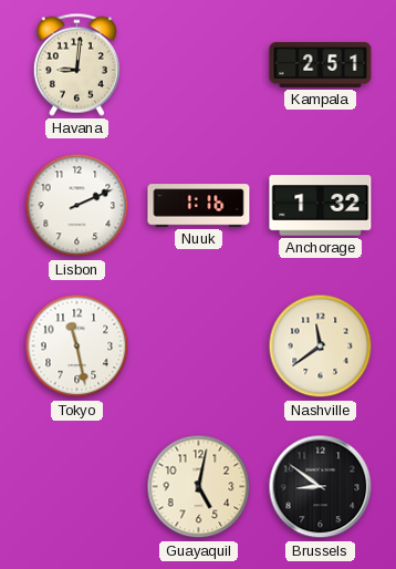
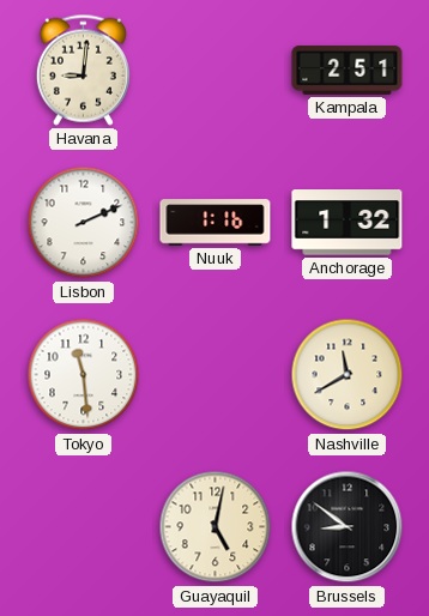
Tokyo: 11:28 -> 11:29 (84, 375)
Nashville: 11:39 -> 11:40 (348, 375)
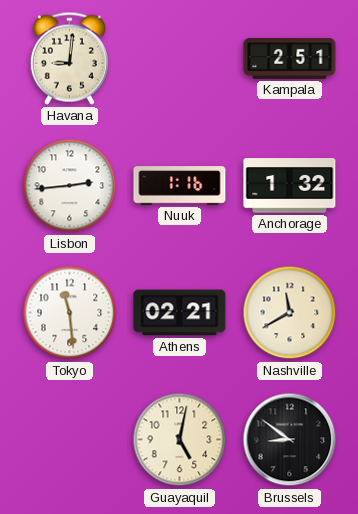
Lisbon: 2:11 -> 2:44 (70, 186)
Athens: none -> 02:21 (180, 313)
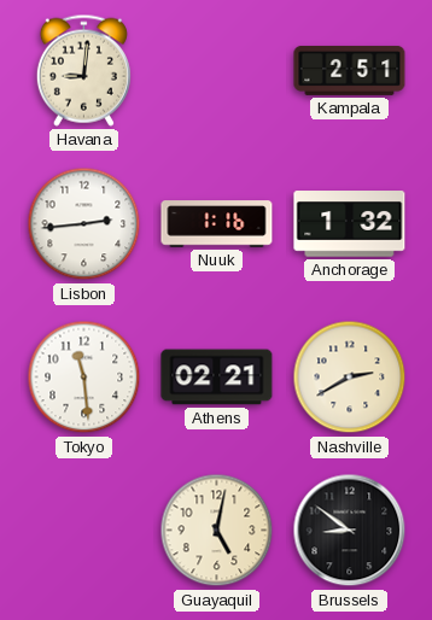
Nashville: 11:40 -> 2:40 (350, 378)
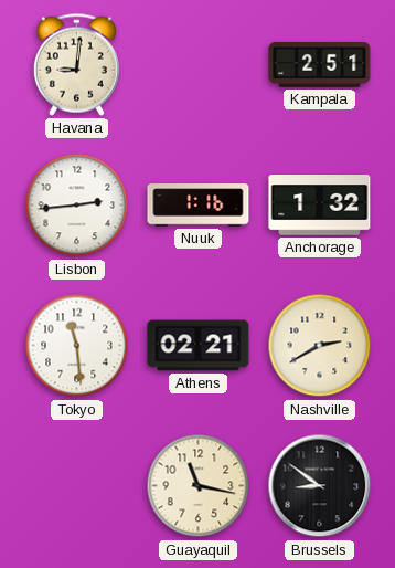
Guayaquil: 5:02 -> 11:17 (199, 486)
